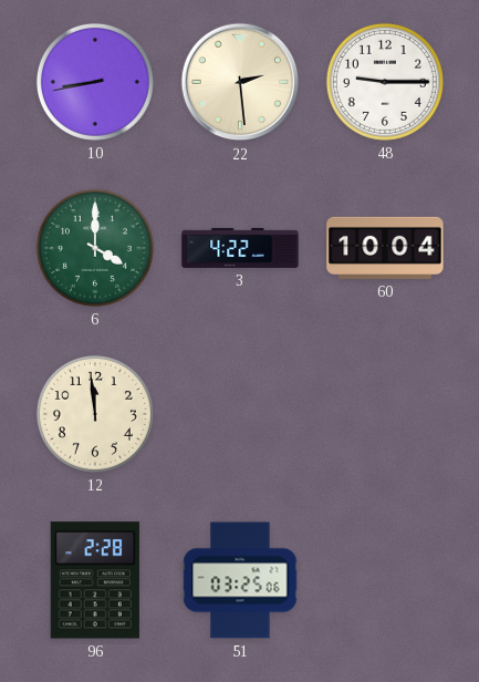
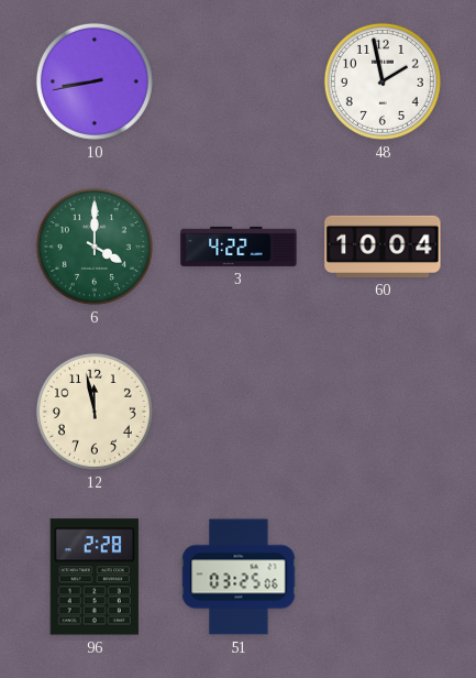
22: 2:29 -> none (240, 82)
48: 9:15 -> 1:58 (383, 81)
12: 11:59 -> 11:58 (95, 412)
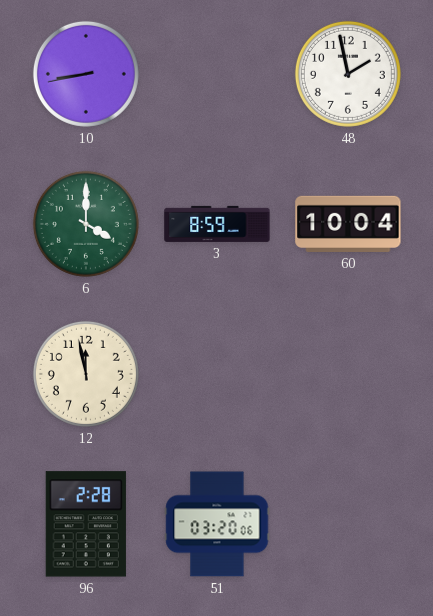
3: 4:22 -> 8:59 (217, 224)
51: 03:25 -> 03:20 (217, 524)
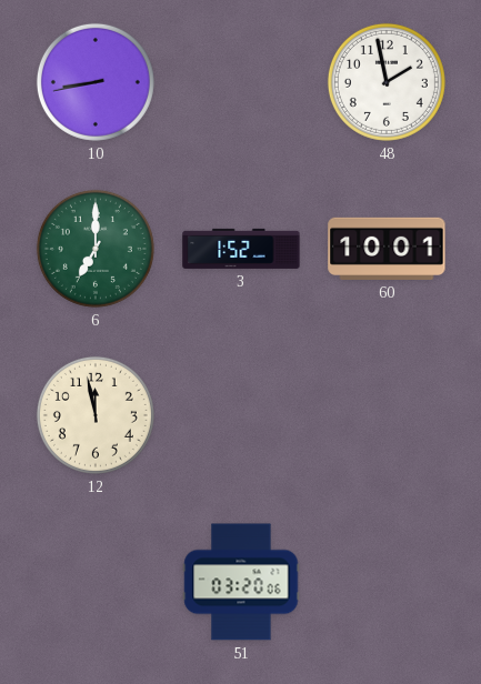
6: 4:00 -> 7:00 (96, 249)
3: 8:59 -> 1:52 (241, 249)
60: 10:04 -> 10:01 (387, 249)
96: 2:28 -> none (86, 524)
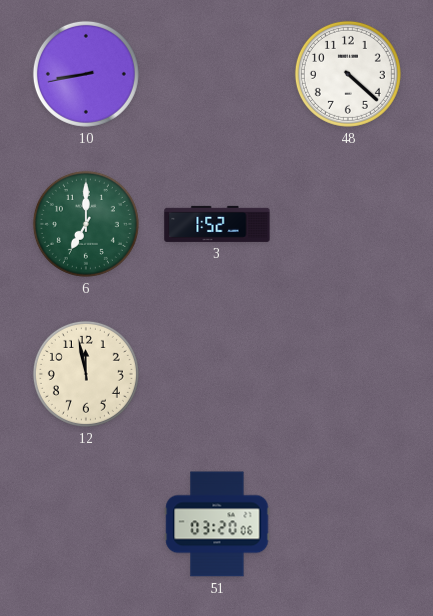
48: 1:58 -> 4:22 (348, 74)
60: 10:01 -> none (387, 249)
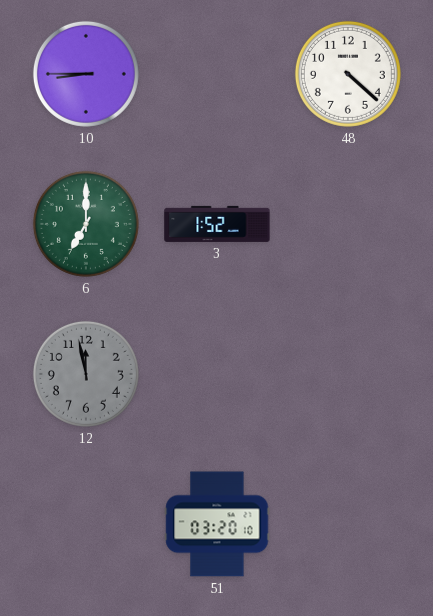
10: 8:43 -> 8:45 (86, 74)
12 dial: cream -> grey (86, 374)
51: 03:20:06 -> 03:20:10 (217, 524)
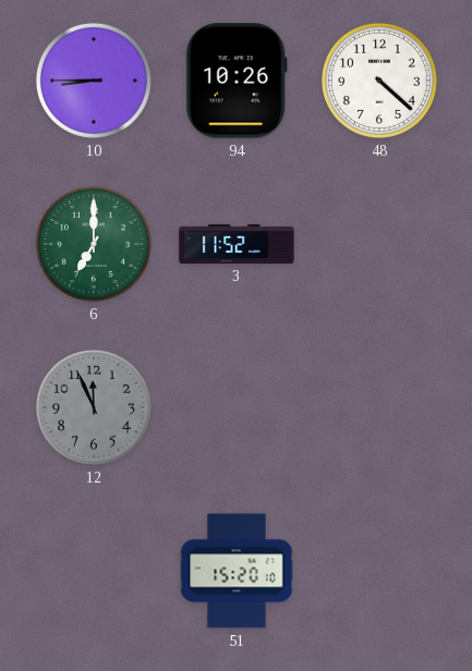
94: none -> 10:26 (237, 81)
3: 1:52 -> 11:52 (237, 244)
12: 11:58 -> 11:56 (94, 407)
51: 03:20 -> 15:20 (237, 571)
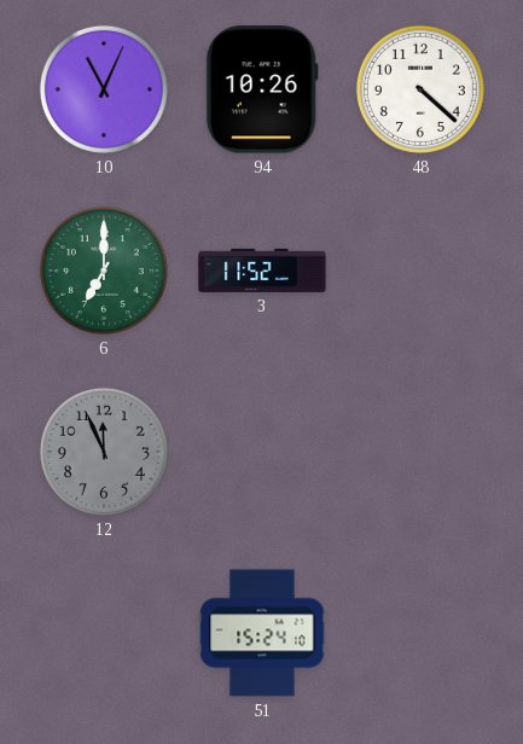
10: 8:45 -> 11:04 (104, 89)
51: 15:20 -> 15:24 (262, 633)
